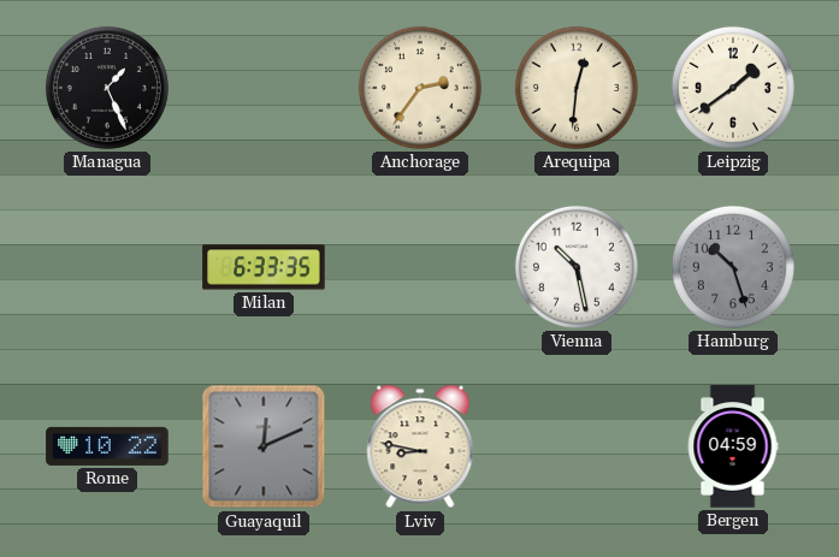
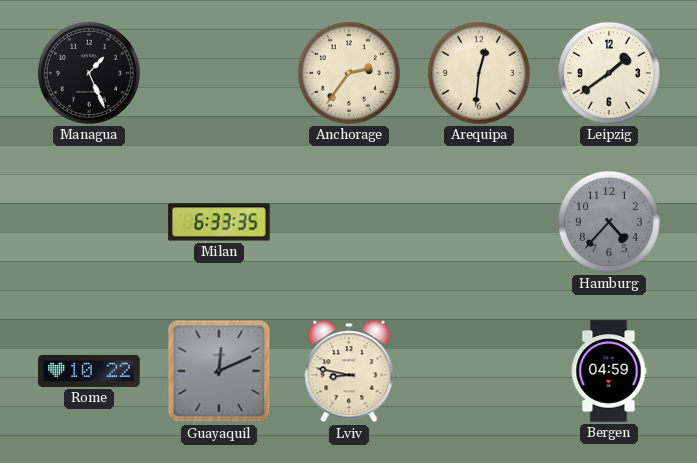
Vienna: 10:28 -> none (577, 267)
Hamburg: 10:27 -> 4:37 (609, 222)
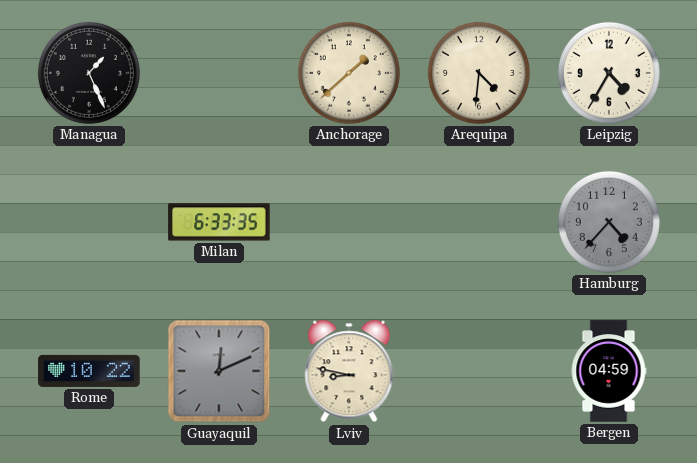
Anchorage: 2:36 -> 1:38 (349, 73)
Arequipa: 12:31 -> 4:31 (479, 73)
Leipzig: 1:39 -> 4:35 (609, 73)
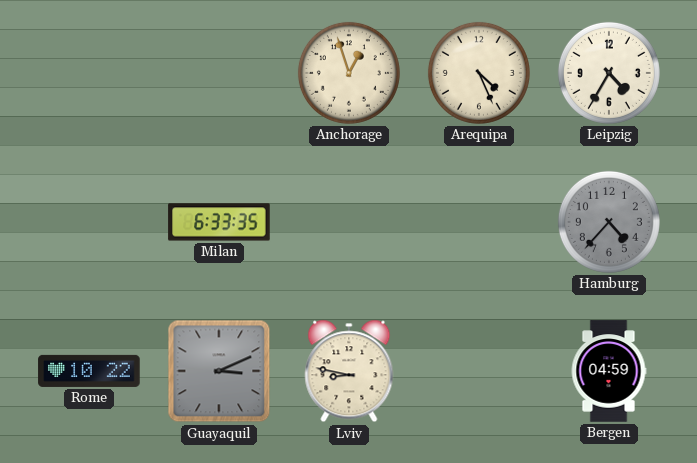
Managua: 1:26 -> none (89, 73)
Anchorage: 1:38 -> 12:57 (349, 73)
Arequipa: 4:31 -> 4:26 (479, 73)
Guayaquil: 12:11 -> 3:11 (219, 371)
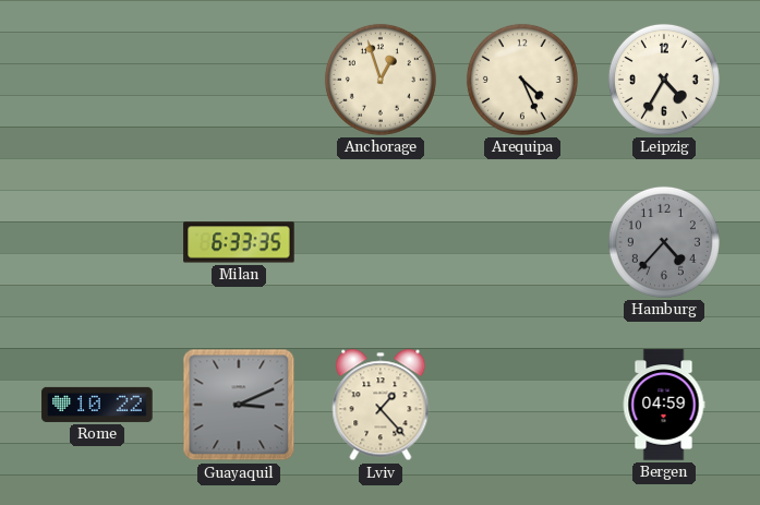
Lviv: 8:47 -> 1:23 (381, 405)
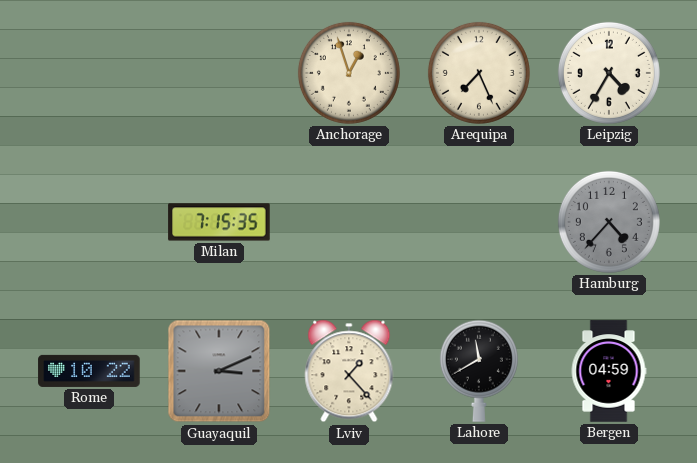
Arequipa: 4:26 -> 7:26 (479, 73)
Milan: 6:33 -> 7:15 (219, 222)
Lahore: none -> 11:40 (479, 371)
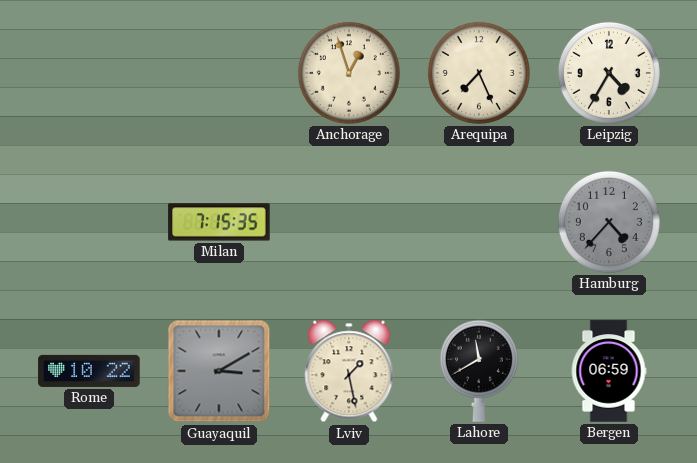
Guayaquil: 3:11 -> 3:10 (219, 371)
Lviv: 1:23 -> 1:28 (349, 371)
Bergen: 04:59 -> 06:59 (609, 371)
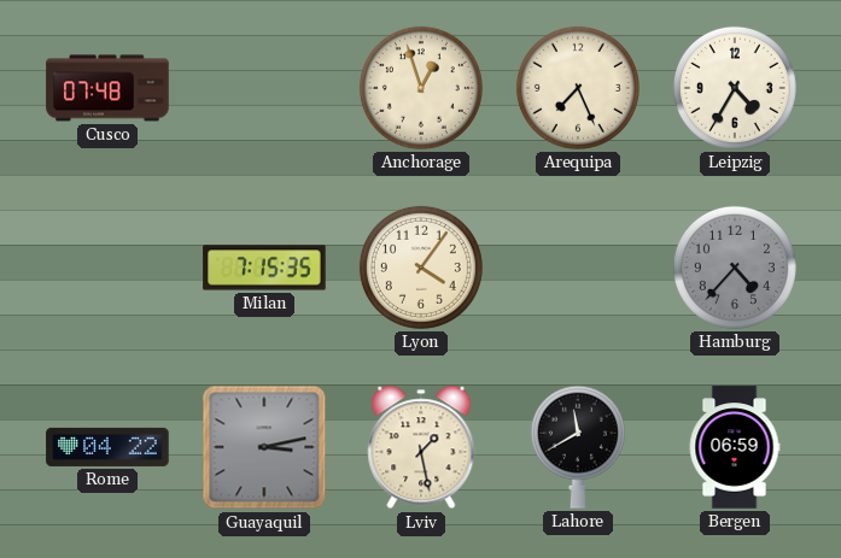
Cusco: none -> 07:48 (107, 88)
Lyon: none -> 4:06 (421, 268)
Rome: 10:22 -> 04:22 (107, 447)
Guayaquil: 3:10 -> 3:13 (264, 447)
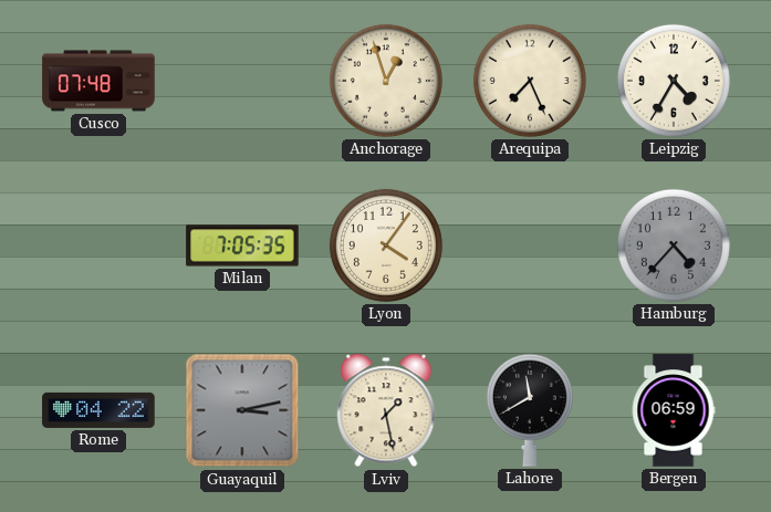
Milan: 7:15 -> 7:05 (242, 245)
